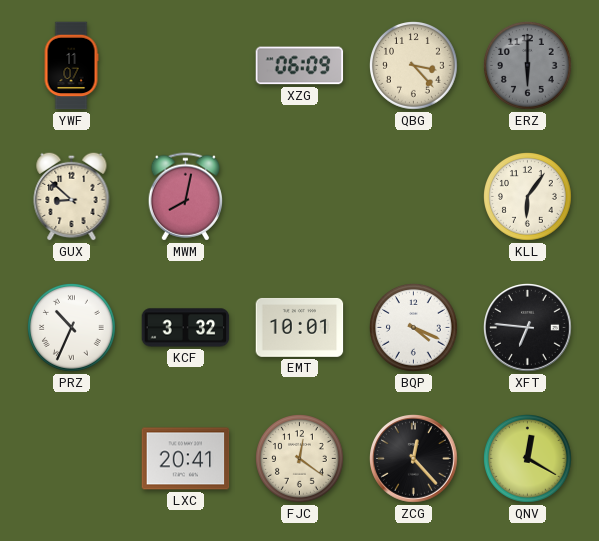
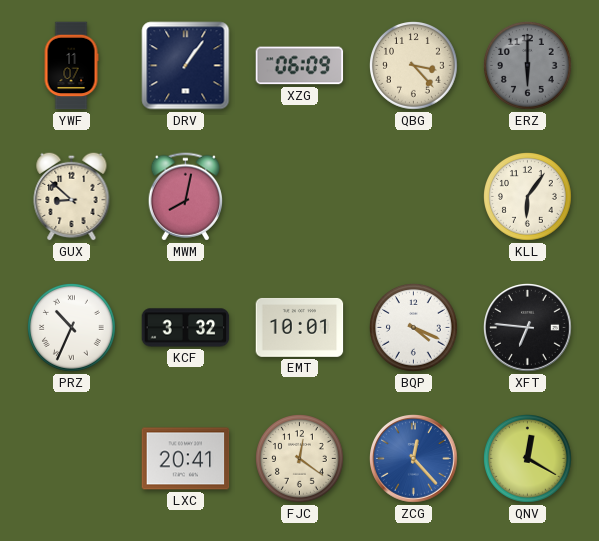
DRV: none -> 1:06 (186, 66)
ZCG dial: black -> blue (414, 459)
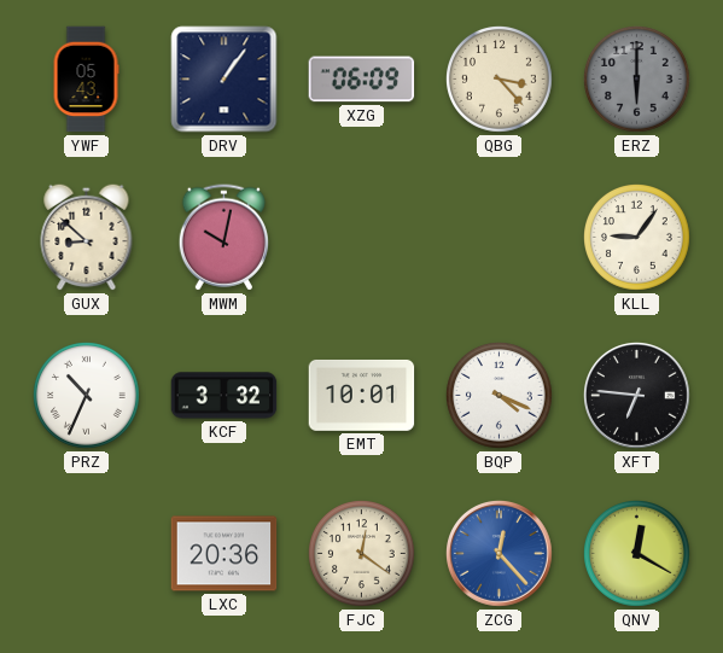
YWF: 11:07 -> 05:43 (86, 80)
MWM: 8:02 -> 10:02 (223, 238)
KLL: 6:06 -> 9:06 (637, 238)
LXC: 20:41 -> 20:36 (225, 554)
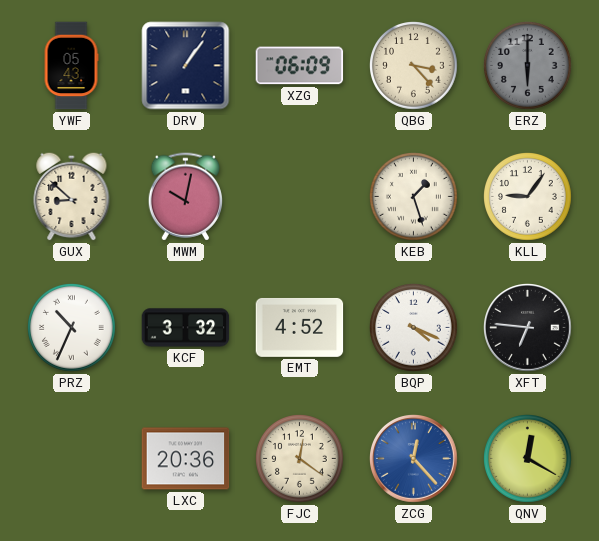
KEB: none -> 1:27 (414, 197)
EMT: 10:01 -> 4:52 (300, 327)
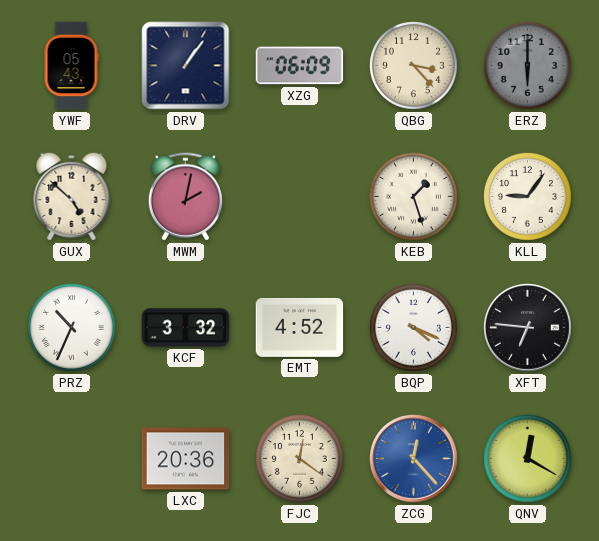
GUX: 8:52 -> 4:52 (72, 196)
MWM: 10:02 -> 2:02 (185, 197)
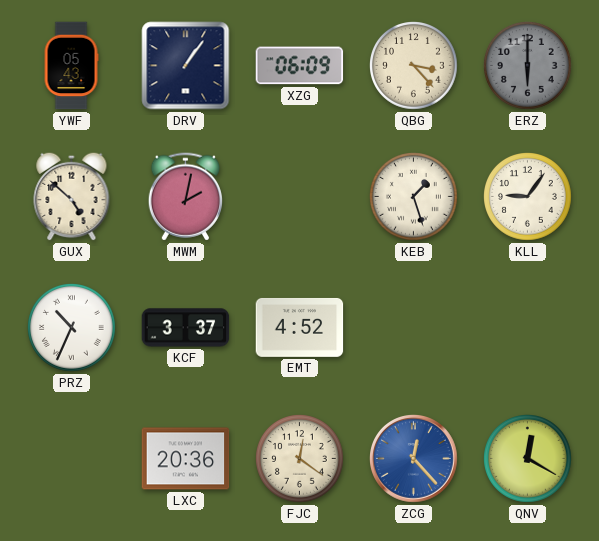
KCF: 3:32 -> 3:37 (186, 328)
BQP: 4:19 -> none (414, 328)
XFT: 6:46 -> none (528, 328)
